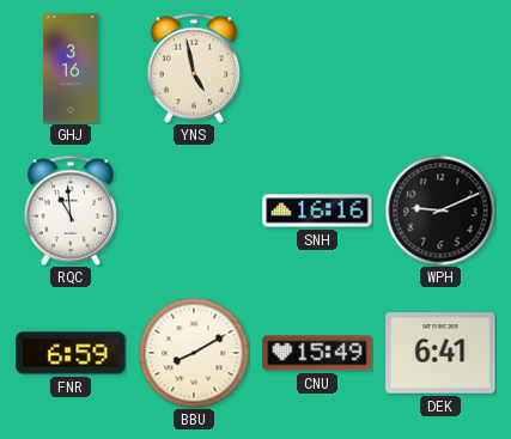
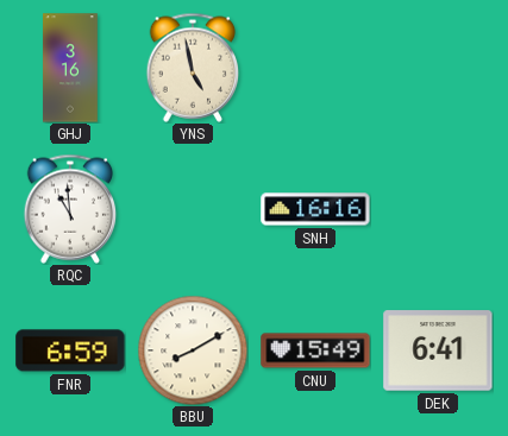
WPH: 9:11 -> none (440, 211)
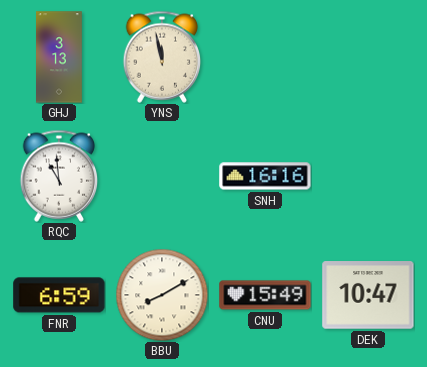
GHJ: 3:16 -> 3:13 (60, 57)
YNS: 4:58 -> 11:58 (162, 57)
DEK: 6:41 -> 10:47 (368, 295)
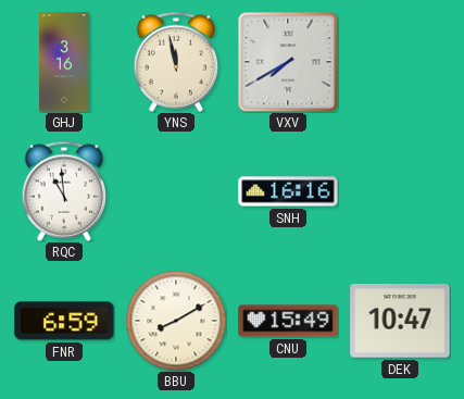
GHJ: 3:13 -> 3:16 (65, 62)
VXV: none -> 7:40 (288, 62)
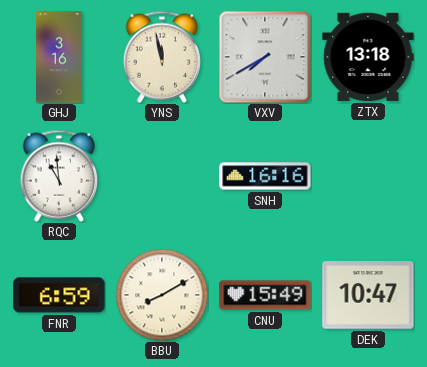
ZTX: none -> 13:18 (368, 57)
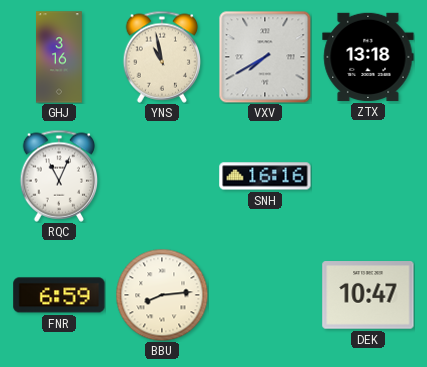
YNS: 11:58 -> 10:58 (162, 57)
RQC: 10:59 -> 11:04 (59, 176)
BBU: 8:10 -> 8:14 (162, 295)
CNU: 15:49 -> none (265, 295)
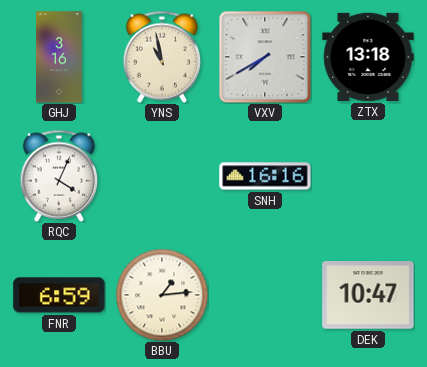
RQC: 11:04 -> 4:04 (59, 176)
BBU: 8:14 -> 1:14 (162, 295)
